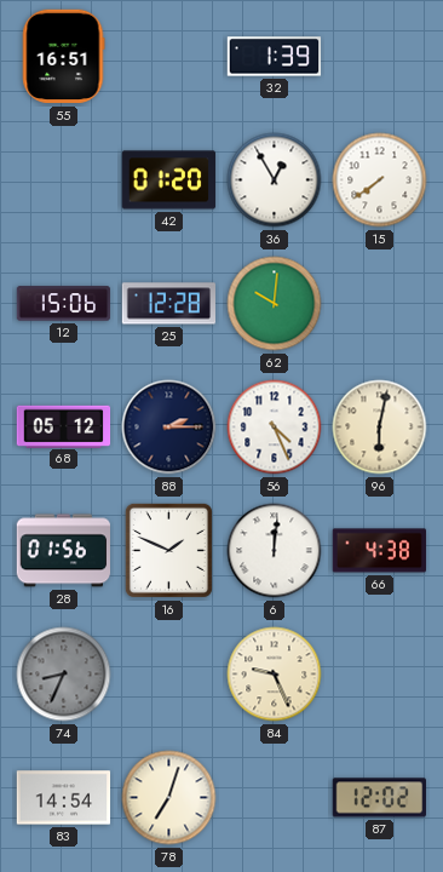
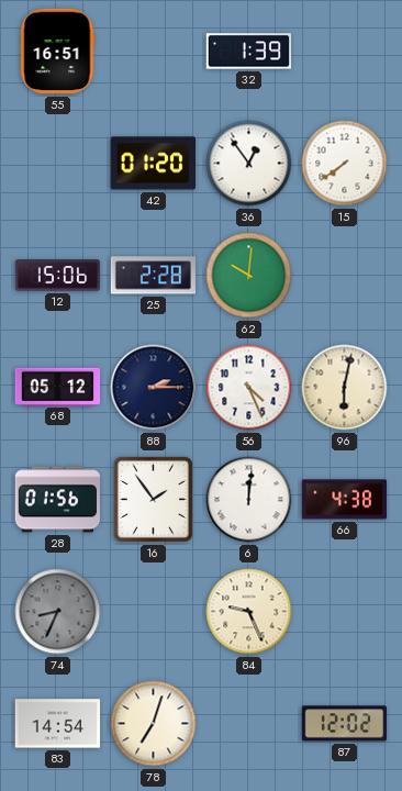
36: 12:55 -> 12:54 (249, 164)
25: 12:28 -> 2:28 (153, 276)
16: 1:49 -> 1:54 (153, 499)
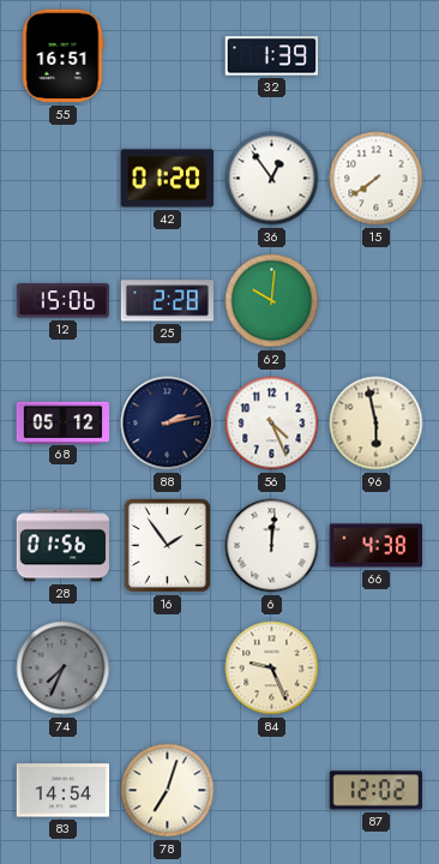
88: 2:15 -> 2:13 (168, 424)
96: 6:02 -> 5:58 (377, 424)
74: 8:34 -> 7:34 (64, 668)
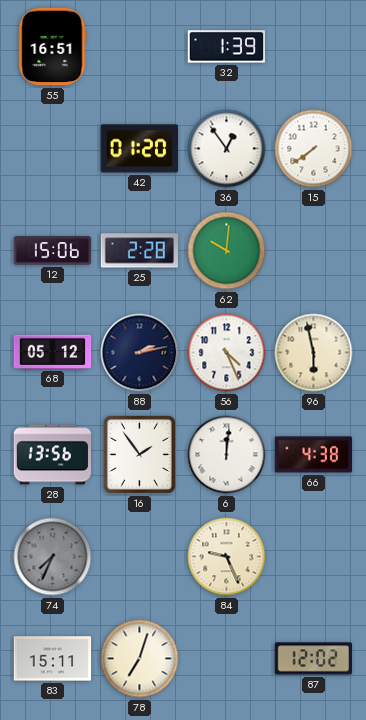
28: 01:56 -> 13:56 (53, 455)
83: 14:54 -> 15:11 (53, 659)
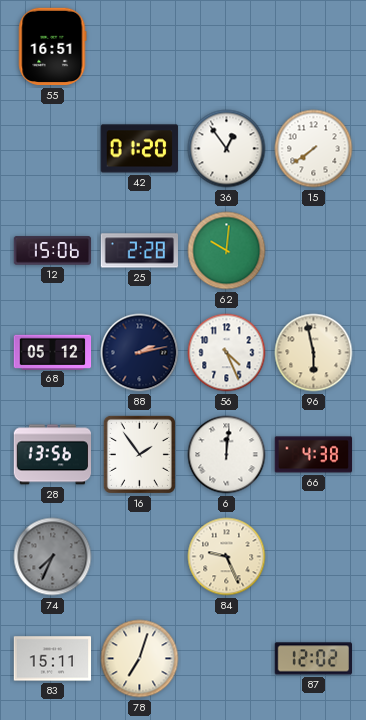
32: 1:39 -> none (227, 47)
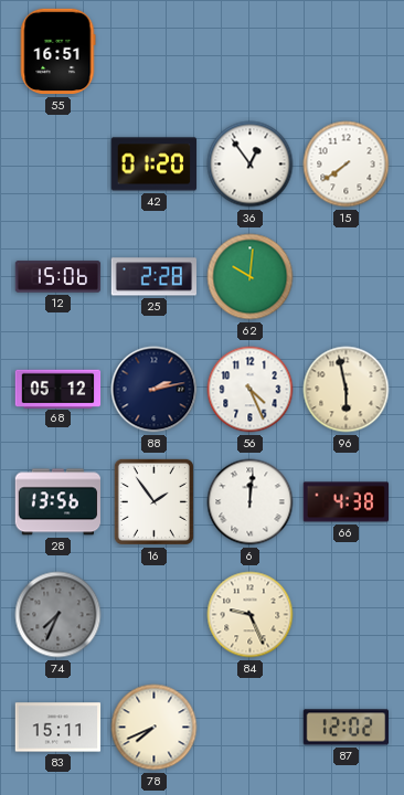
78: 7:03 -> 7:41 (155, 728)
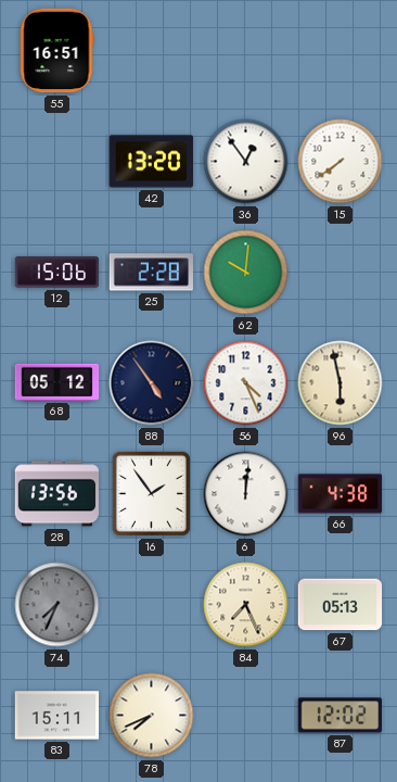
42: 01:20 -> 13:20 (152, 162)
88: 2:13 -> 4:54 (152, 383)
84: 9:26 -> 7:26 (246, 605)
67: none -> 05:13 (341, 605)
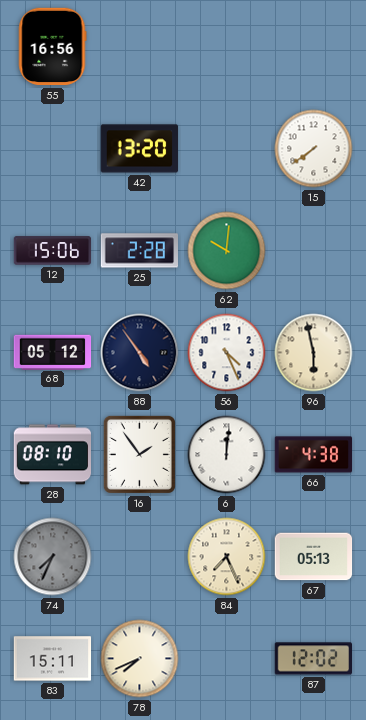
55: 16:51 -> 16:56 (53, 47)
36: 12:54 -> none (246, 162)
28: 13:56 -> 08:10 (53, 455)
